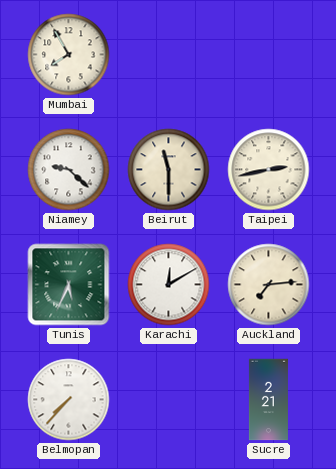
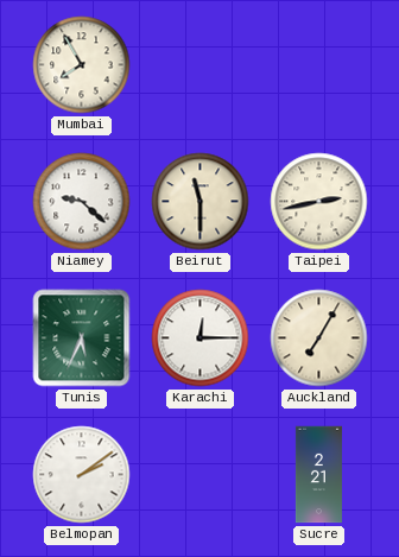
Karachi: 12:10 -> 12:15 (201, 338)
Auckland: 7:14 -> 7:05 (319, 338)
Belmopan: 7:37 -> 2:09 (82, 475)
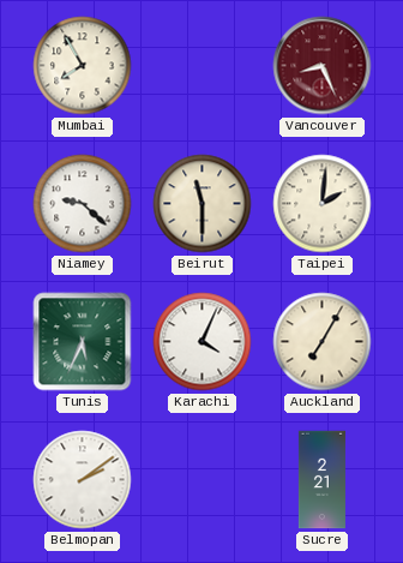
Vancouver: none -> 8:26 (323, 66)
Taipei: 2:43 -> 2:01 (323, 204)
Karachi: 12:15 -> 4:04 (203, 342)
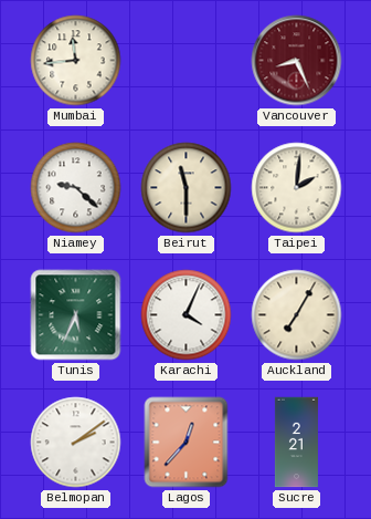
Mumbai: 7:55 -> 11:44 (76, 61)
Lagos: none -> 12:37 (187, 443)
